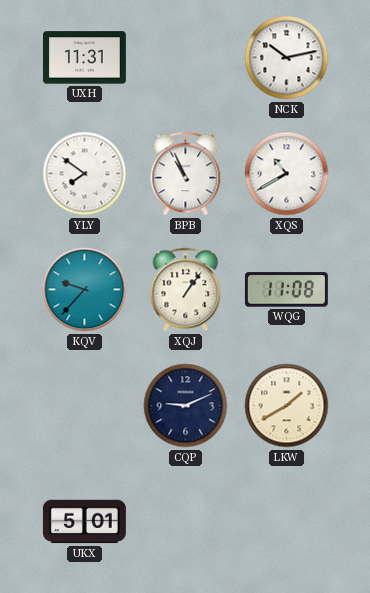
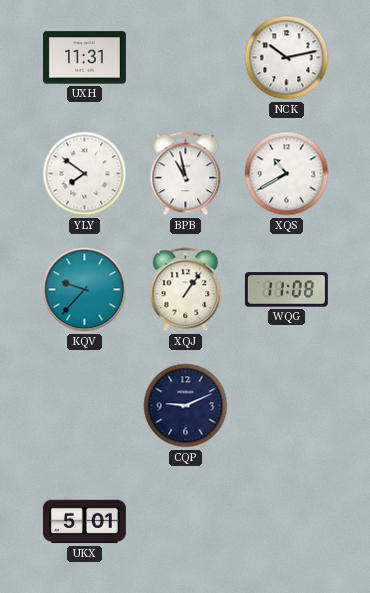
BPB: 10:56 -> 10:58 (186, 174)
LKW: 1:40 -> none (287, 406)
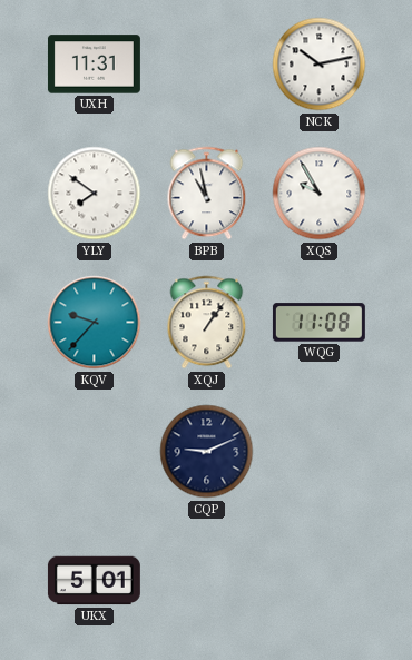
XQS: 10:40 -> 9:55 (320, 194)
